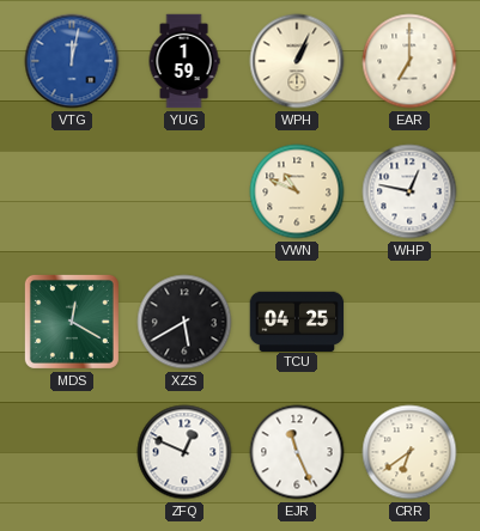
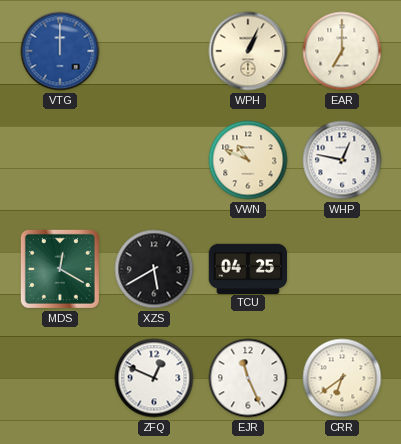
VTG: 12:02 -> 12:00 (60, 51)
YUG: 1:59 -> none (184, 61)
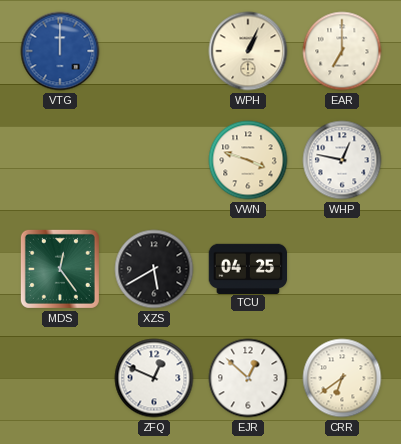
VWN: 10:49 -> 3:48 (248, 160)
MDS: 12:20 -> 12:24 (60, 269)
EJR: 11:26 -> 12:52 (248, 378)
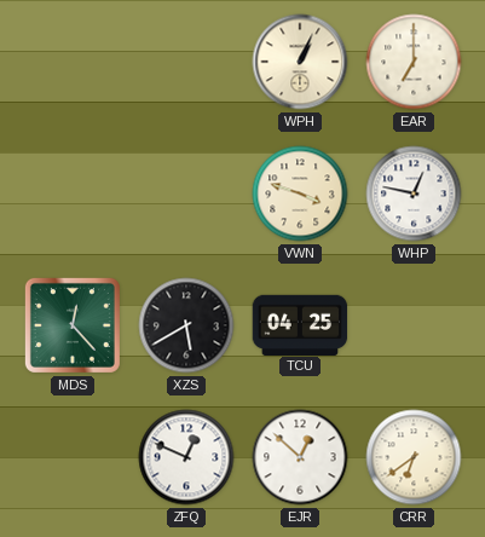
VTG: 12:00 -> none (60, 51)
MDS: 12:24 -> 12:23 (73, 325)
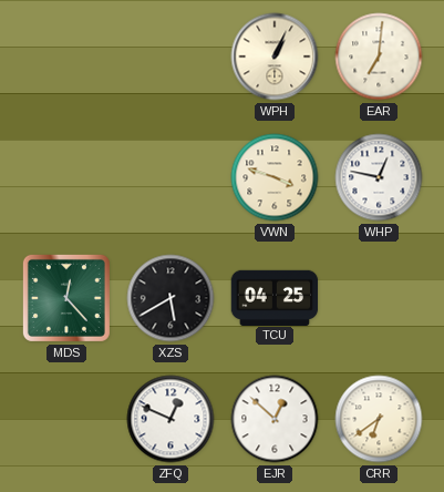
EAR: 7:00 -> 7:01 (379, 57)
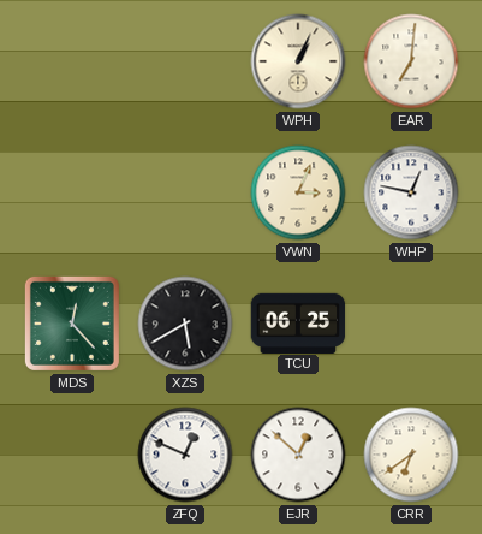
VWN: 3:48 -> 3:04 (298, 192)
TCU: 04:25 -> 06:25 (298, 322)
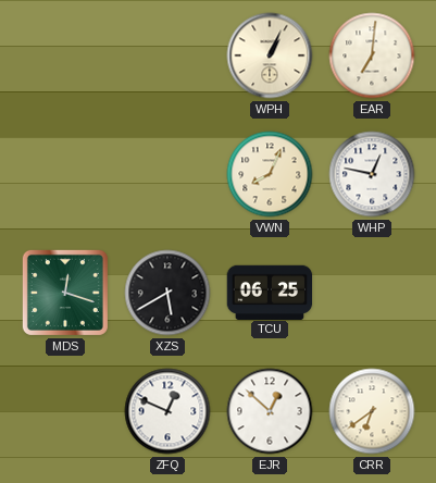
VWN: 3:04 -> 8:04 (270, 174)
MDS: 12:23 -> 12:18 (65, 293)
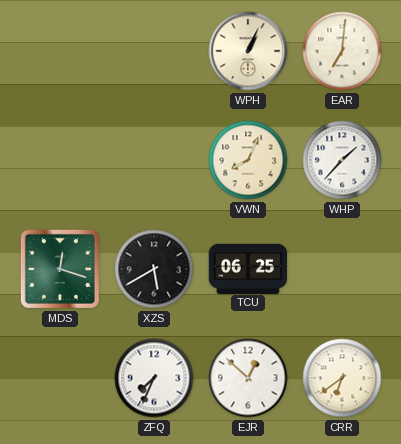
WHP: 12:47 -> 1:37 (342, 160)
ZFQ: 12:49 -> 7:34 (154, 378)
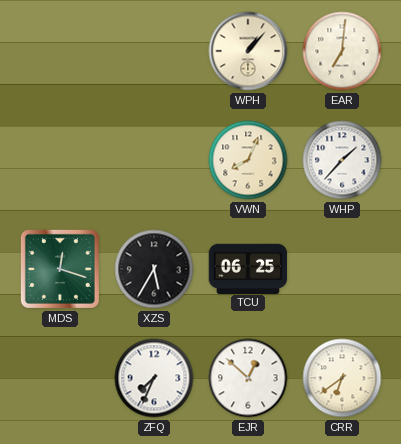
WPH: 1:04 -> 1:07 (248, 51)
XZS: 5:40 -> 5:35 (154, 269)
